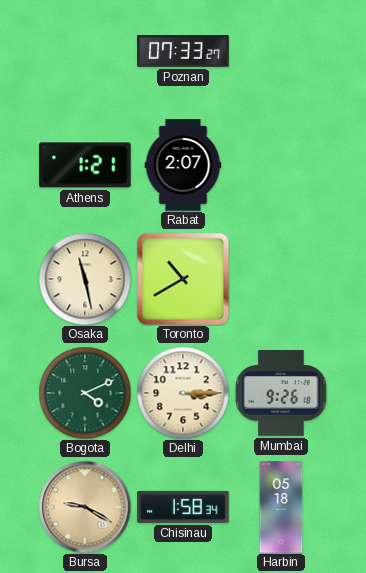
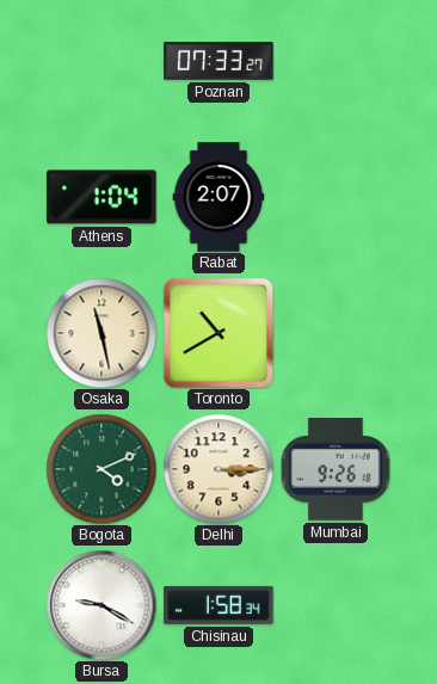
Athens: 1:21 -> 1:04 (101, 197)
Bursa dial: champagne -> white (101, 605)
Harbin: 05:18 -> none (281, 507)
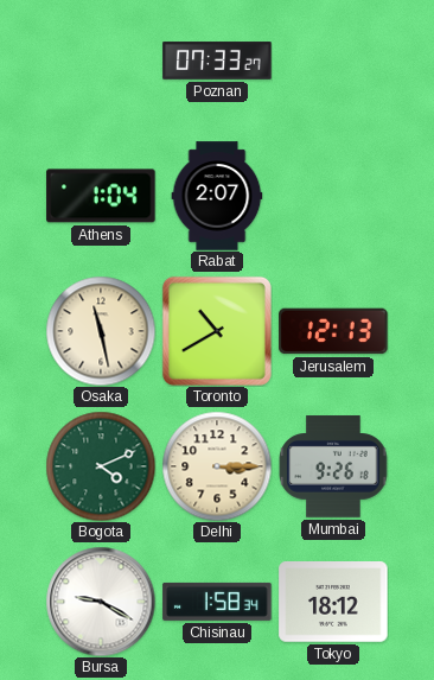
Jerusalem: none -> 12:13 (333, 331)
Tokyo: none -> 18:12 (333, 603)
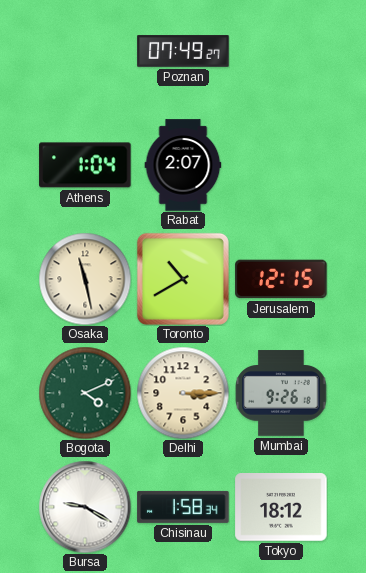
Poznan: 07:33 -> 07:49 (183, 51)
Jerusalem: 12:13 -> 12:15 (281, 279)
